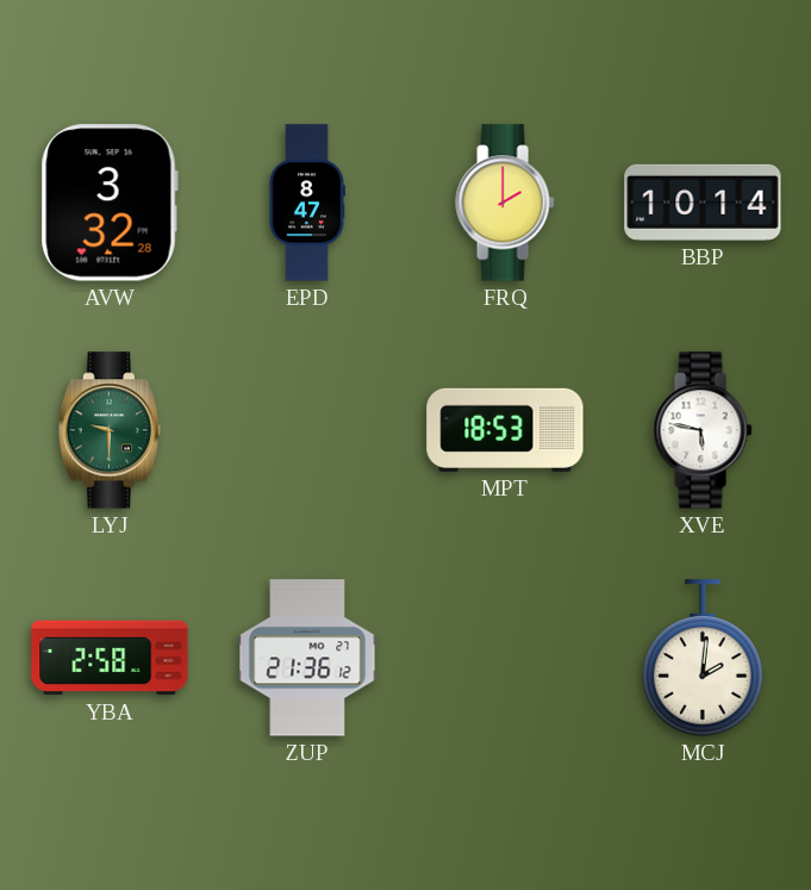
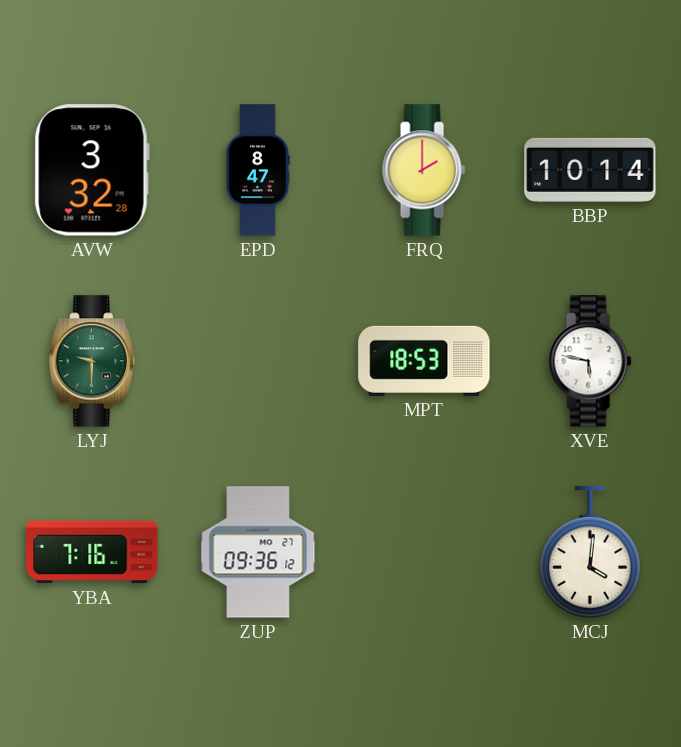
YBA: 2:58 -> 7:16 (92, 552)
ZUP: 21:36 -> 09:36 (258, 552)
MCJ: 2:01 -> 4:01 (590, 552)
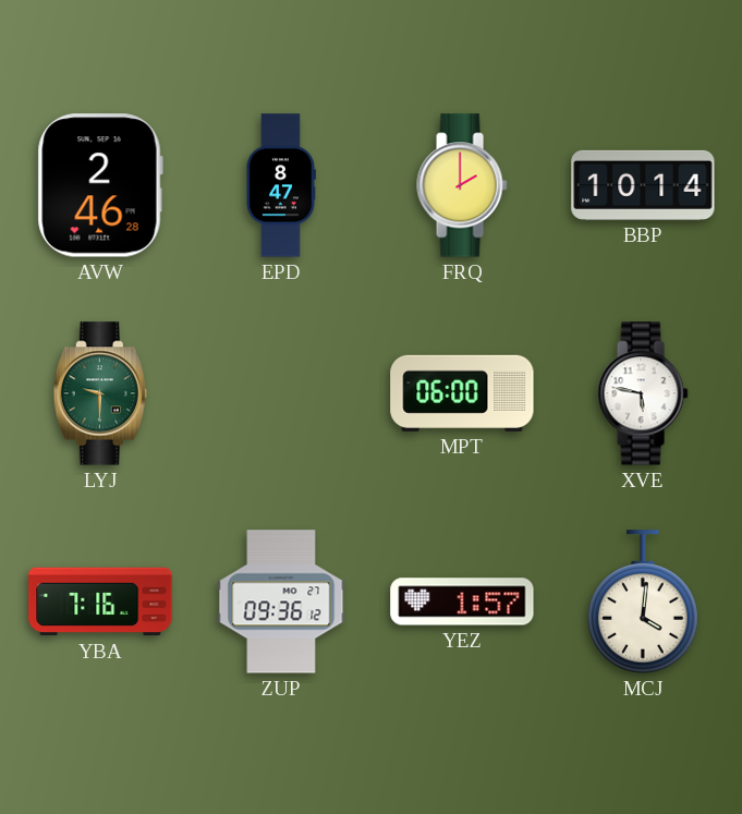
AVW: 3:32 -> 2:46 (100, 185)
MPT: 18:53 -> 06:00 (462, 393)
YEZ: none -> 1:57 (462, 602)
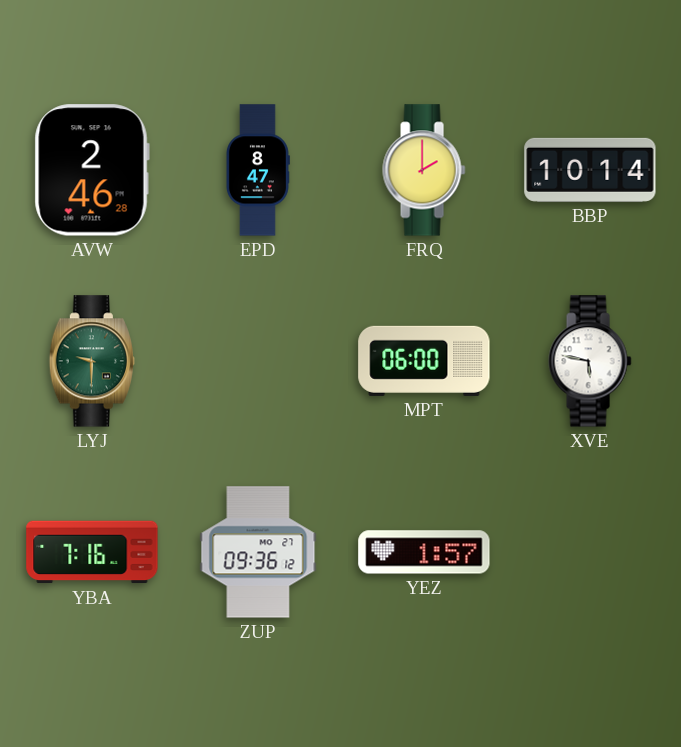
MCJ: 4:01 -> none (643, 602)
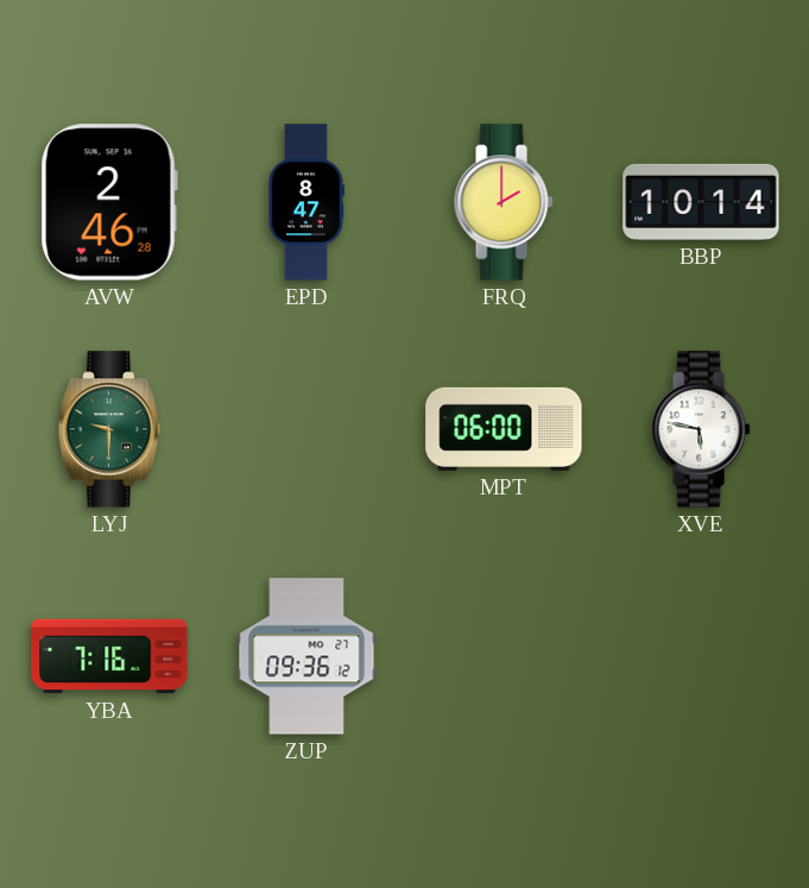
YEZ: 1:57 -> none (424, 552)
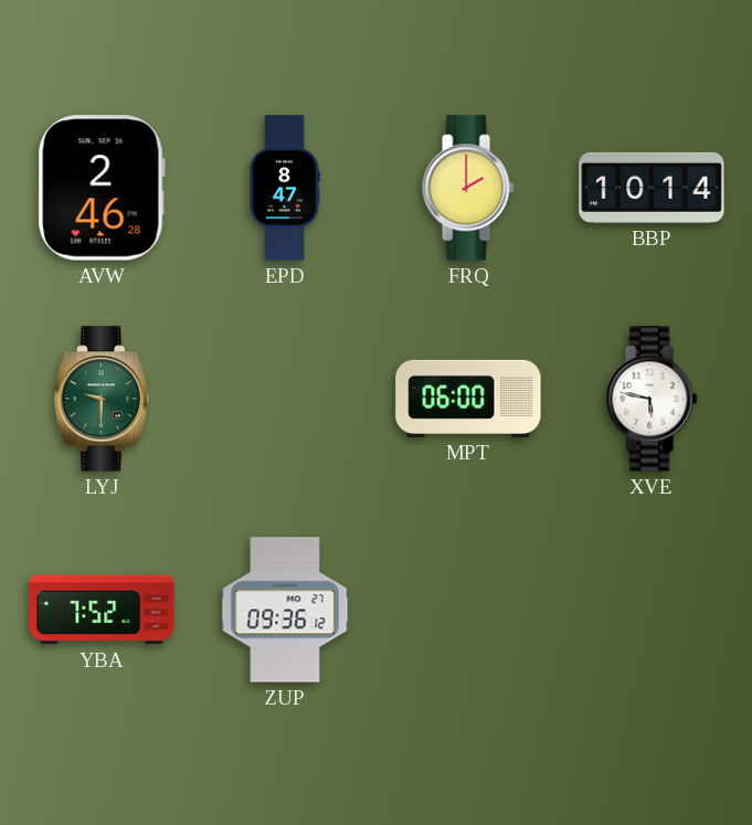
YBA: 7:16 -> 7:52 (102, 610)
